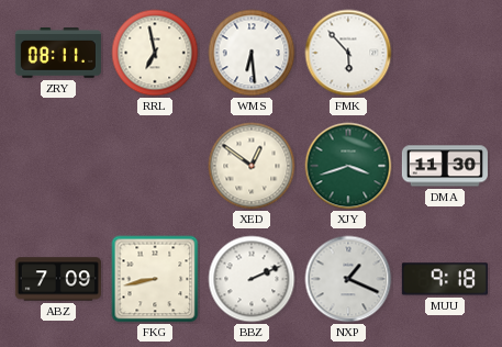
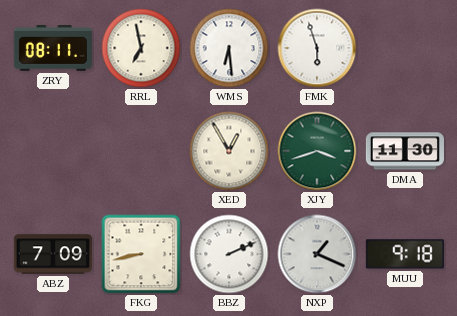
FMK: 5:53 -> 5:57 (317, 48)
XED: 12:51 -> 12:55 (229, 151)
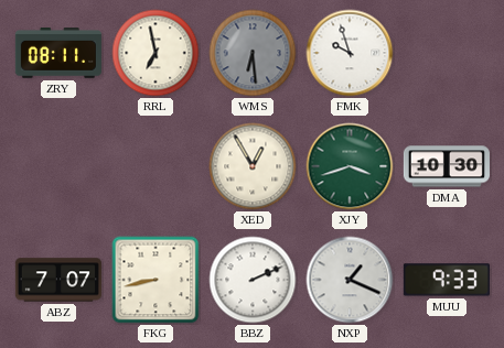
WMS dial: white -> grey (253, 53)
FMK: 5:57 -> 9:57 (350, 53)
DMA: 11:30 -> 10:30 (447, 166)
ABZ: 7:09 -> 7:07 (58, 280)
MUU: 9:18 -> 9:33 (447, 280)
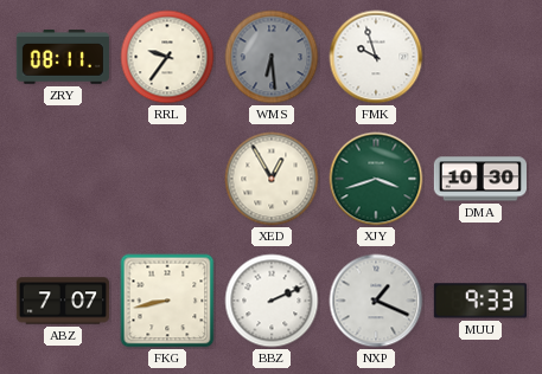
RRL: 6:58 -> 9:36 (167, 57)
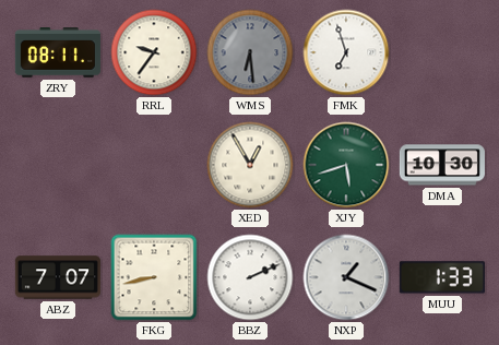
FMK: 9:57 -> 6:57 (346, 52)
XJY: 3:42 -> 5:42 (346, 165)
MUU: 9:33 -> 1:33 (442, 277)
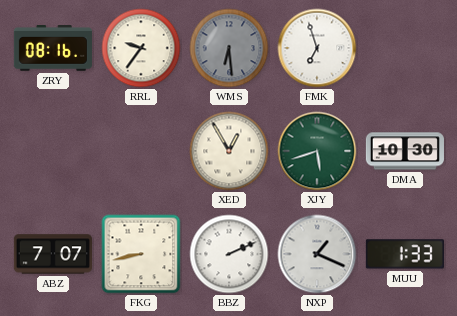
ZRY: 08:11 -> 08:16 (53, 49)
